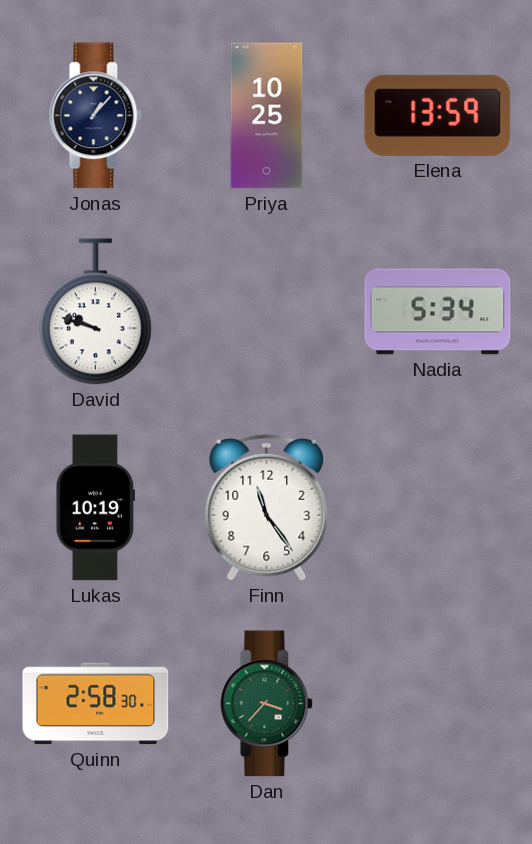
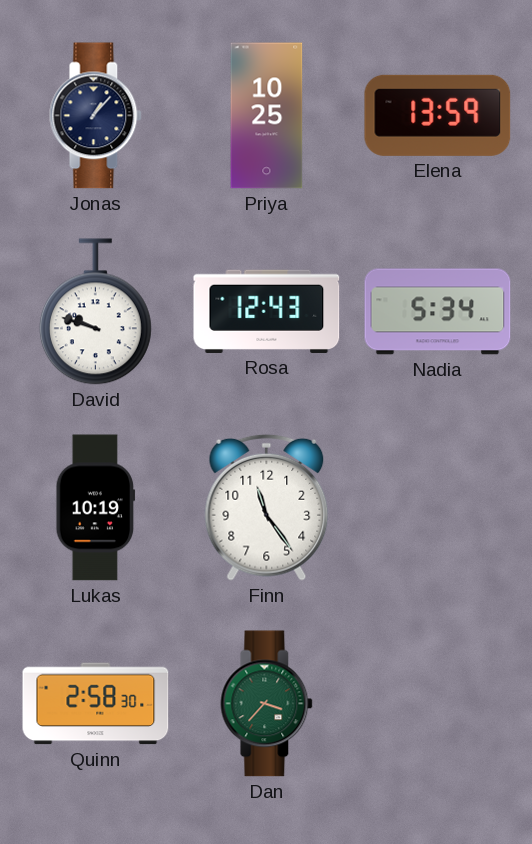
Rosa: none -> 12:43 (267, 311)
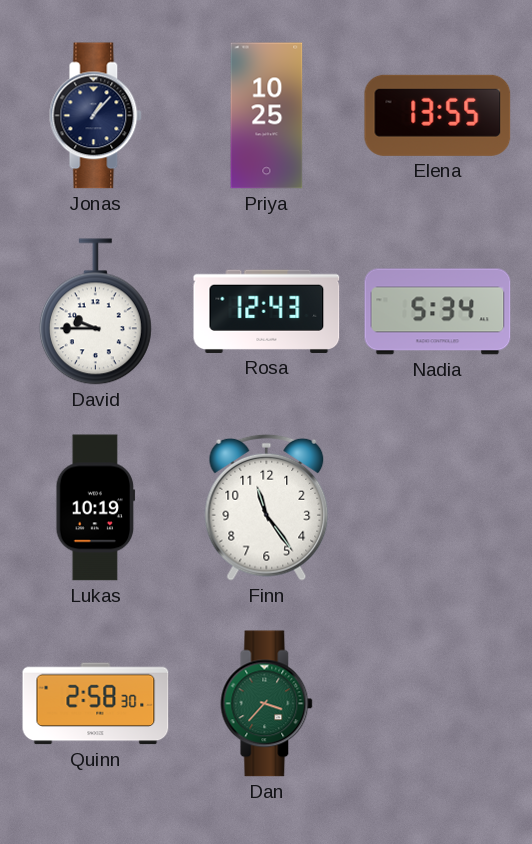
Elena: 13:59 -> 13:55 (438, 115)
David: 9:48 -> 9:45 (95, 312)
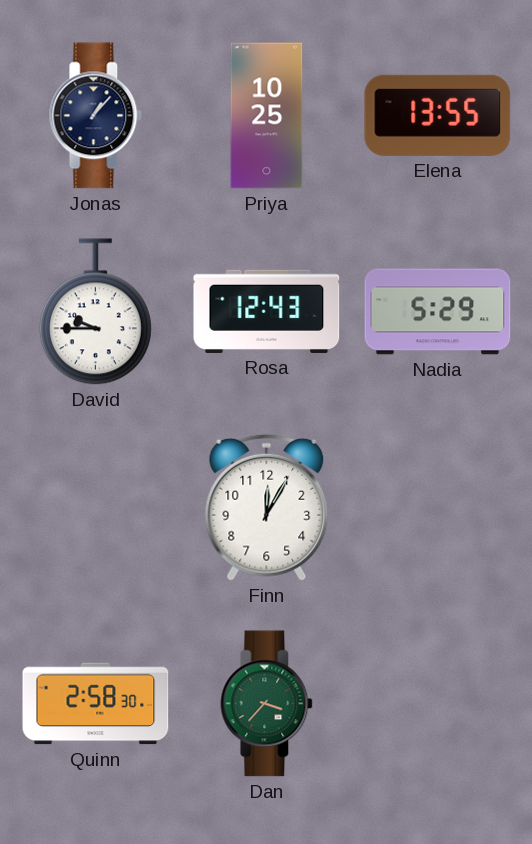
Nadia: 5:34 -> 5:29 (438, 312)
Lukas: 10:19 -> none (96, 508)
Finn: 11:24 -> 12:05 (267, 507)
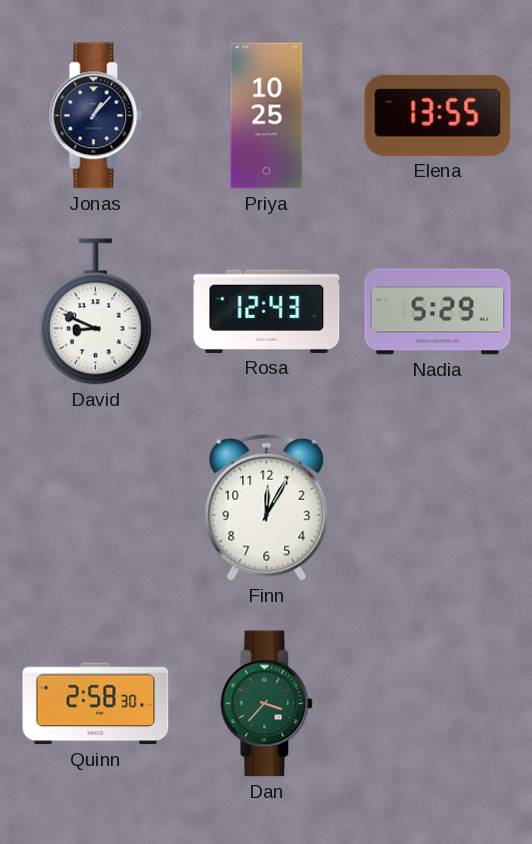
David: 9:45 -> 8:49 (95, 312)
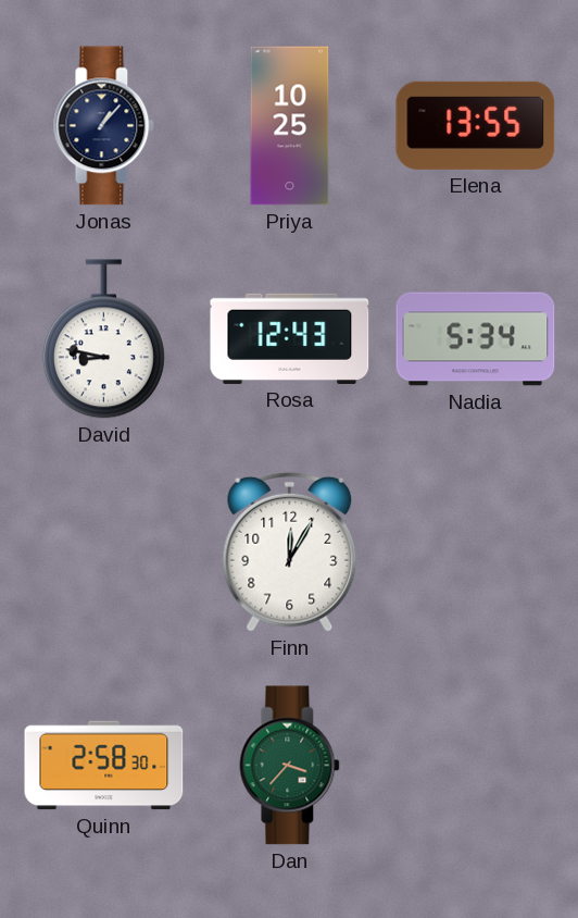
David: 8:49 -> 8:47 (103, 339)
Nadia: 5:29 -> 5:34 (476, 339)
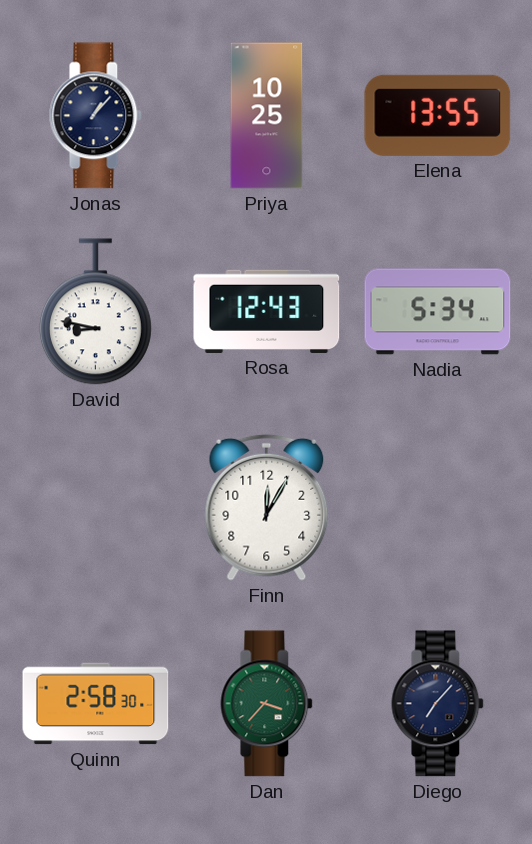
Diego: none -> 7:07 (438, 704)
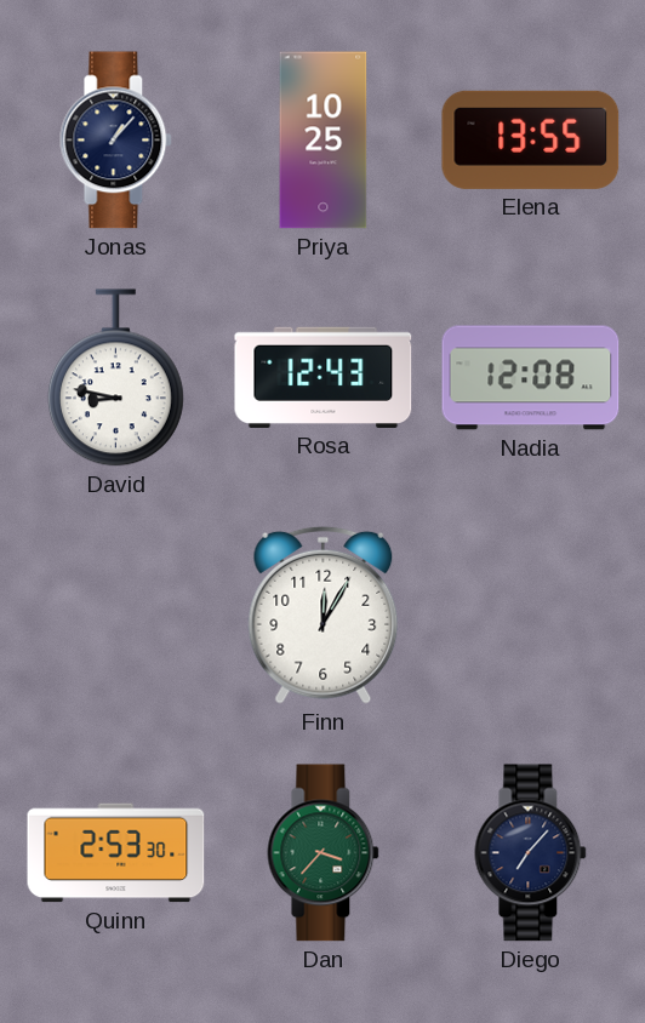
Nadia: 5:34 -> 12:08 (531, 378)
Quinn: 2:58 -> 2:53 (116, 853)
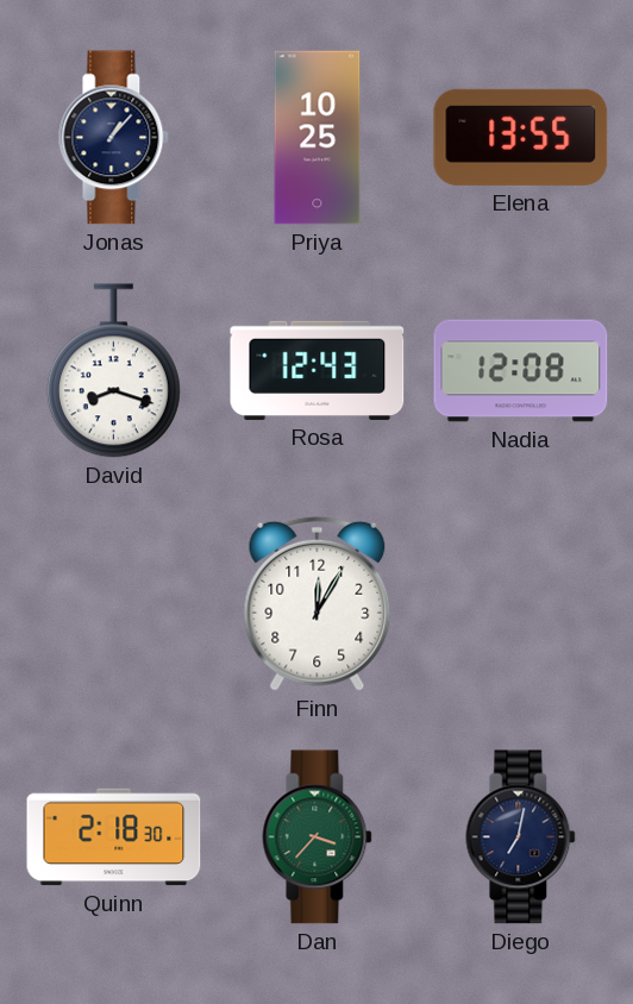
David: 8:47 -> 8:18 (113, 371)
Quinn: 2:53 -> 2:18 (114, 837)
Diego: 7:07 -> 7:02 (521, 837)
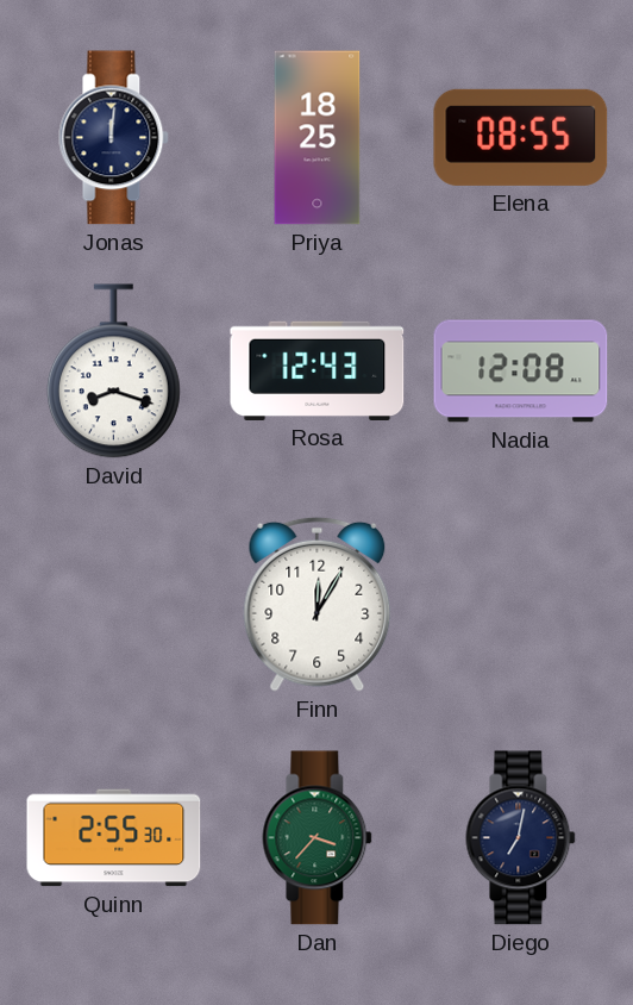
Jonas: 1:07 -> 12:01 (114, 138)
Priya: 10:25 -> 18:25 (318, 138)
Elena: 13:55 -> 08:55 (521, 137)
Quinn: 2:18 -> 2:55 (114, 838)
